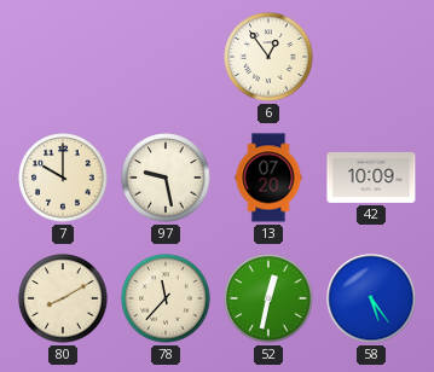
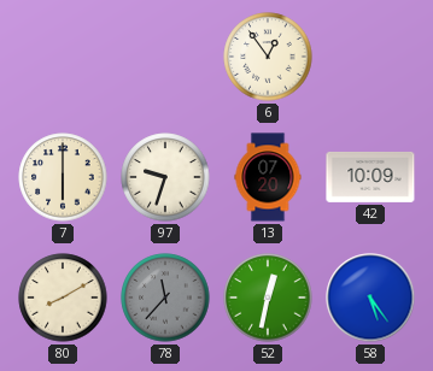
7: 10:00 -> 6:00 (63, 177)
97: 9:28 -> 9:33 (165, 177)
78 dial: cream -> grey (165, 298)
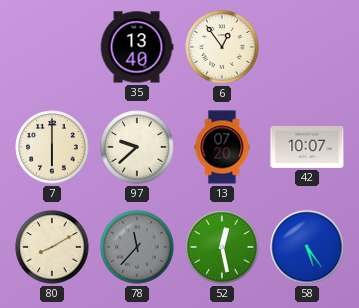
35: none -> 13:40 (137, 47)
97: 9:33 -> 9:38 (137, 147)
42: 10:09 -> 10:07 (307, 147)
52: 12:32 -> 12:28 (222, 247)
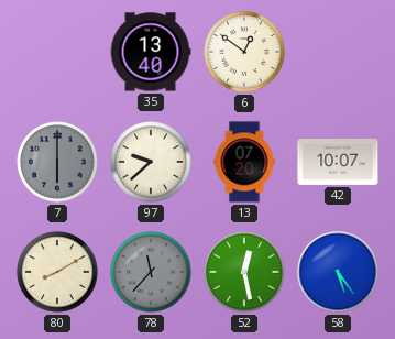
6: 12:54 -> 12:51 (244, 52)
7 dial: cream -> grey (57, 162)
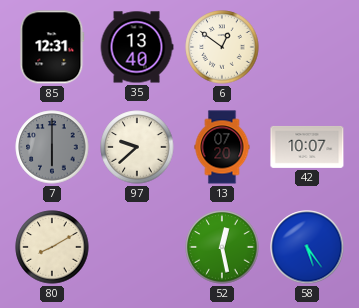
85: none -> 12:31 (52, 47)
78: 11:37 -> none (151, 272)
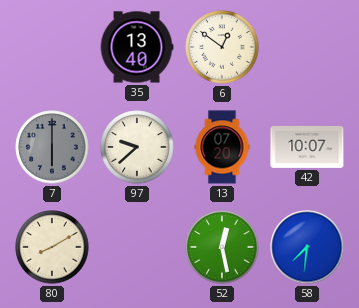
85: 12:31 -> none (52, 47)
58: 5:24 -> 7:31 (307, 247)
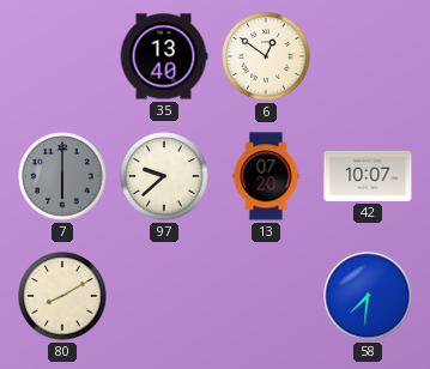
52: 12:28 -> none (222, 247)
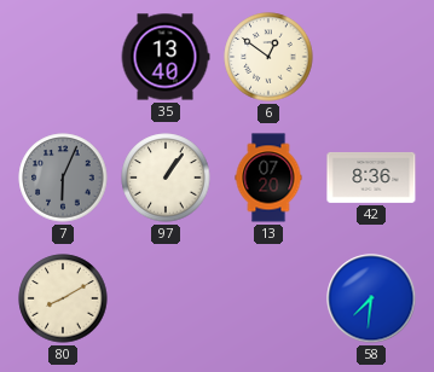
7: 6:00 -> 6:04 (63, 178)
97: 9:38 -> 1:06 (166, 178)
42: 10:07 -> 8:36 (371, 178)
